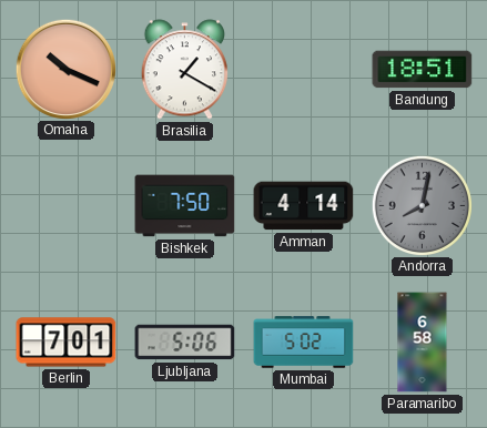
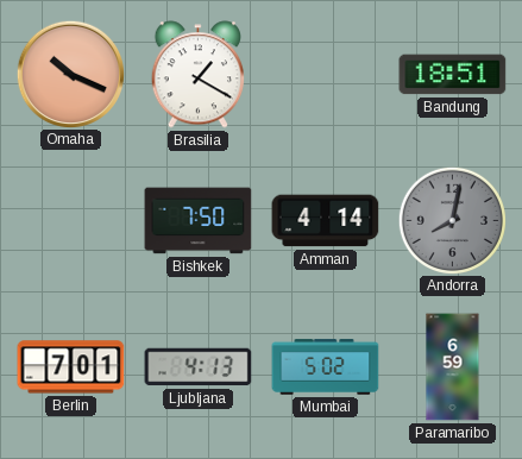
Ljubljana: 5:06 -> 4:13 (199, 367)
Paramaribo: 6:58 -> 6:59 (453, 367)
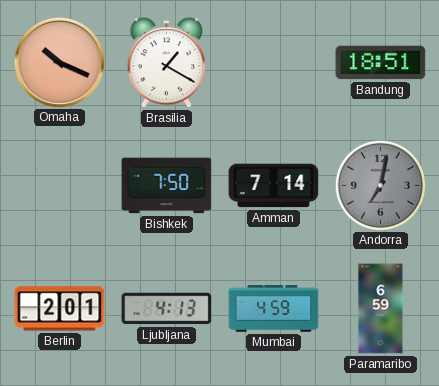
Amman: 4:14 -> 7:14 (274, 186)
Andorra: 8:02 -> 7:02 (380, 185)
Berlin: 7:01 -> 2:01 (60, 309)
Mumbai: 5:02 -> 4:59 (274, 309)
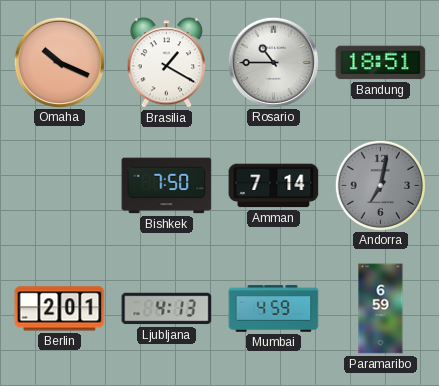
Rosario: none -> 10:45 (273, 62)
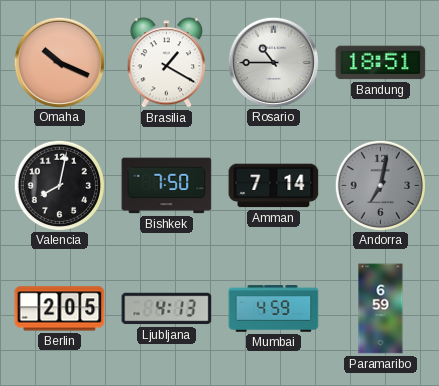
Valencia: none -> 8:02 (59, 185)
Berlin: 2:01 -> 2:05 (60, 309)
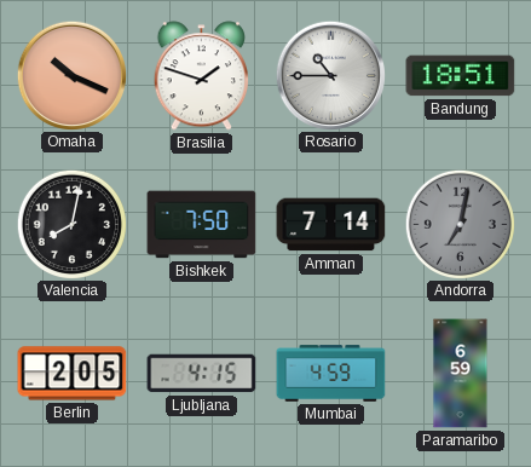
Brasilia: 1:20 -> 1:48 (201, 76)
Ljubljana: 4:13 -> 4:15 (202, 374)
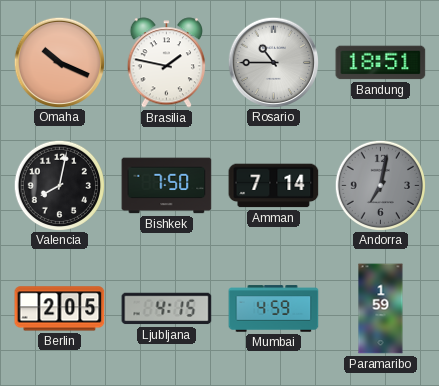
Brasilia: 1:48 -> 1:47 (166, 63)
Paramaribo: 6:59 -> 1:59 (381, 309)
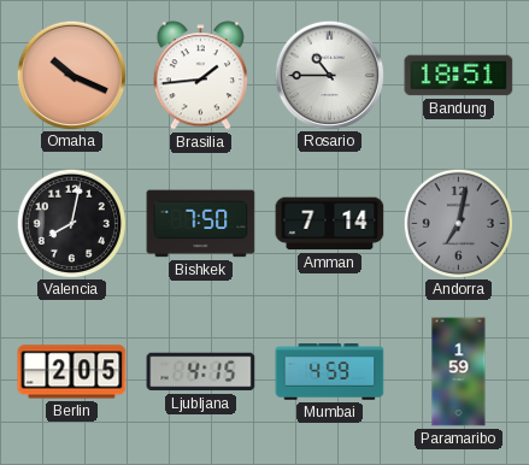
Brasilia: 1:47 -> 1:44 (200, 76)
